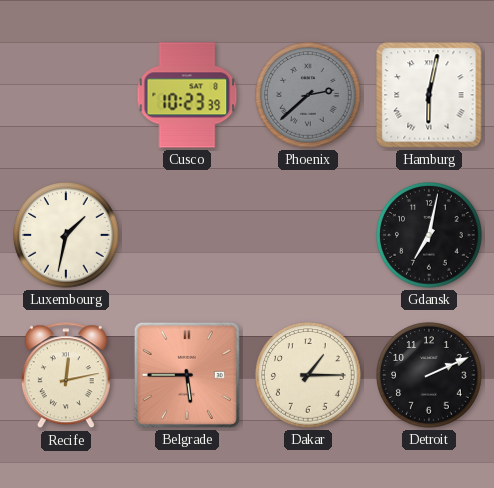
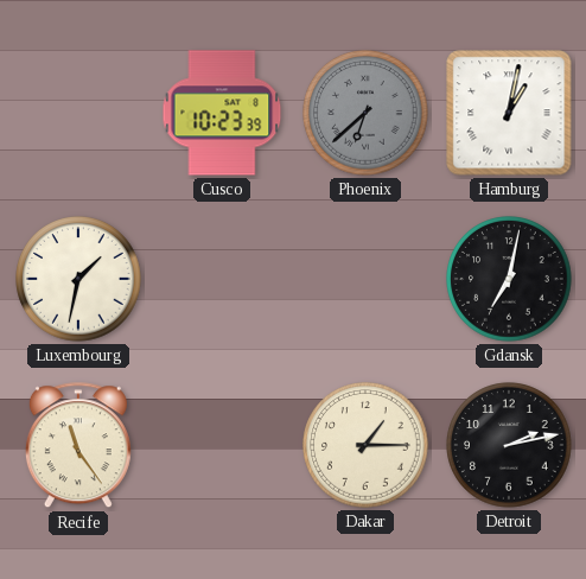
Phoenix: 2:38 -> 6:38 (365, 113)
Hamburg: 6:02 -> 1:02 (509, 113)
Recife: 12:13 -> 11:24 (78, 446)
Belgrade: 5:45 -> none (187, 375)
Detroit: 2:11 -> 2:13 (509, 445)
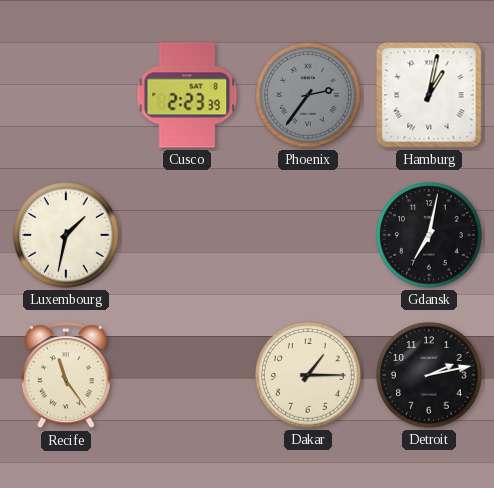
Cusco: 10:23 -> 2:23 (187, 95)
Phoenix: 6:38 -> 2:36 (308, 95)
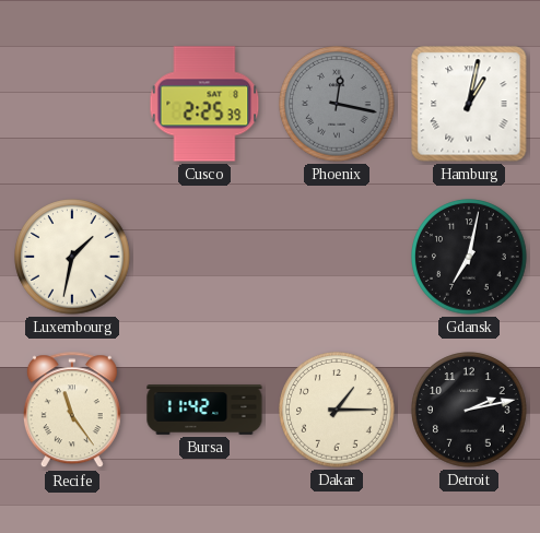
Cusco: 2:23 -> 2:25 (204, 104)
Phoenix: 2:36 -> 12:17 (337, 104)
Bursa: none -> 11:42 (204, 410)
